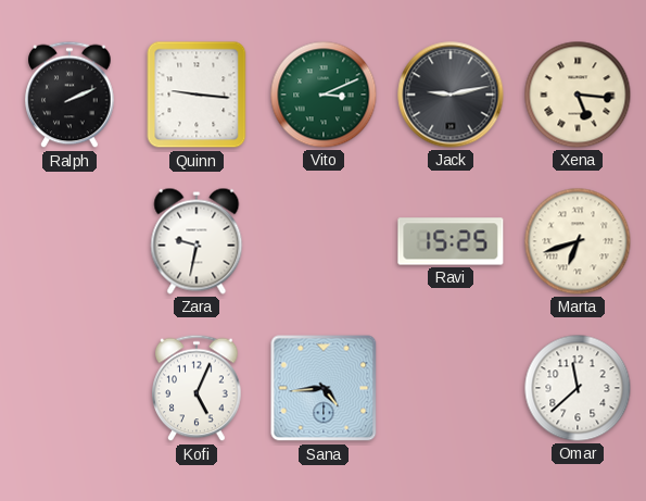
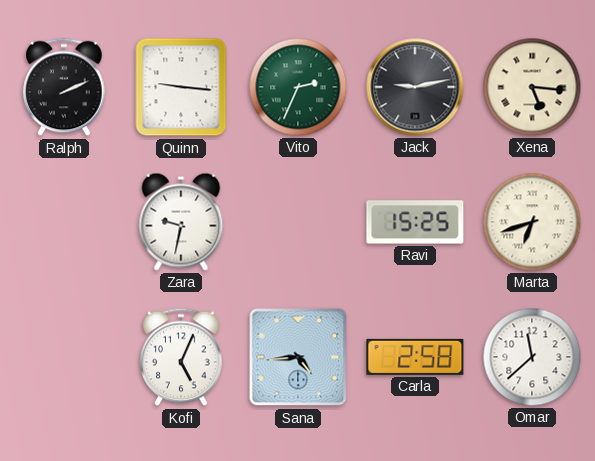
Vito: 3:11 -> 2:34 (298, 87)
Carla: none -> 2:58 (415, 357)
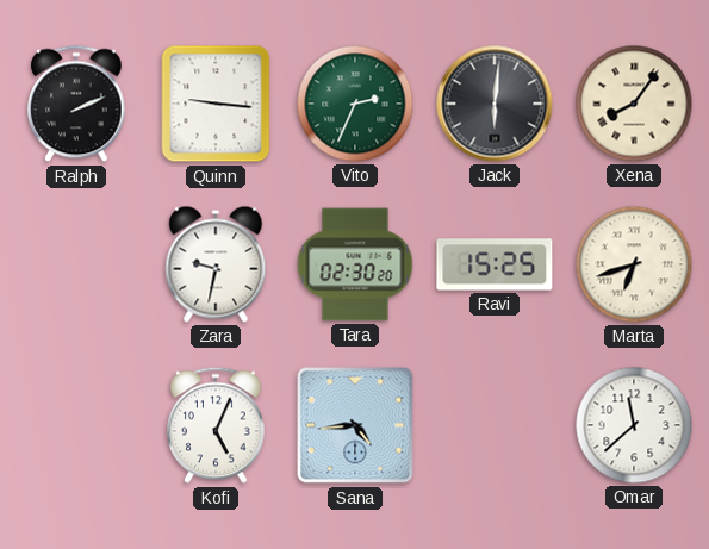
Jack: 9:13 -> 6:01 (495, 104)
Xena: 5:16 -> 8:06 (634, 104)
Tara: none -> 02:30 (355, 264)
Carla: 2:58 -> none (415, 357)
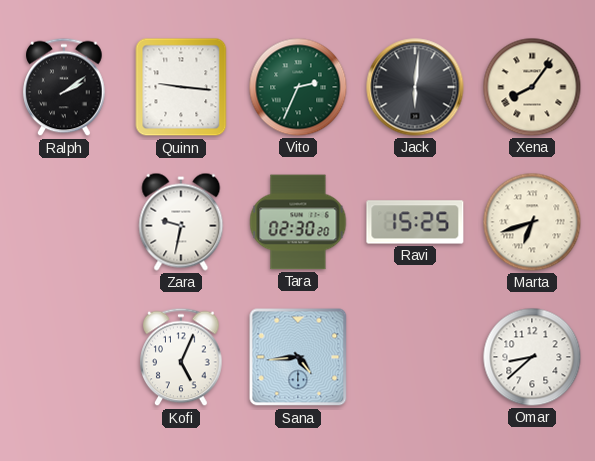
Ralph: 2:11 -> 2:09 (64, 87)
Omar: 11:38 -> 8:38 (532, 357)
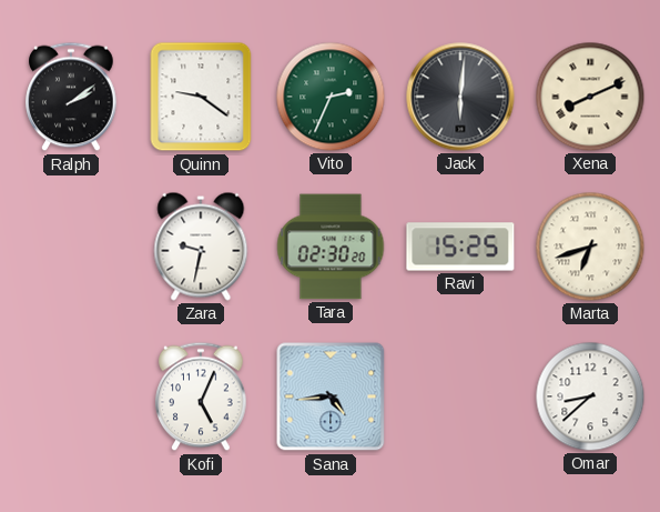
Quinn: 9:16 -> 9:21 (201, 97)
Xena: 8:06 -> 8:11 (590, 97)
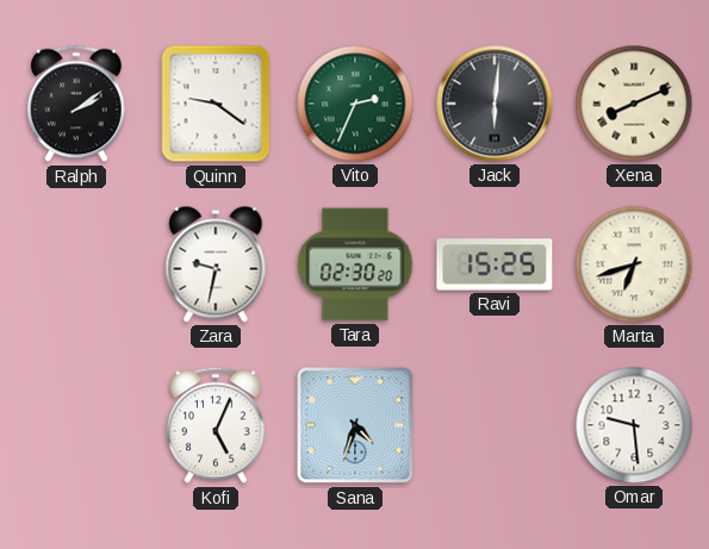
Sana: 4:44 -> 4:33 (355, 425)
Omar: 8:38 -> 9:29 (634, 425)
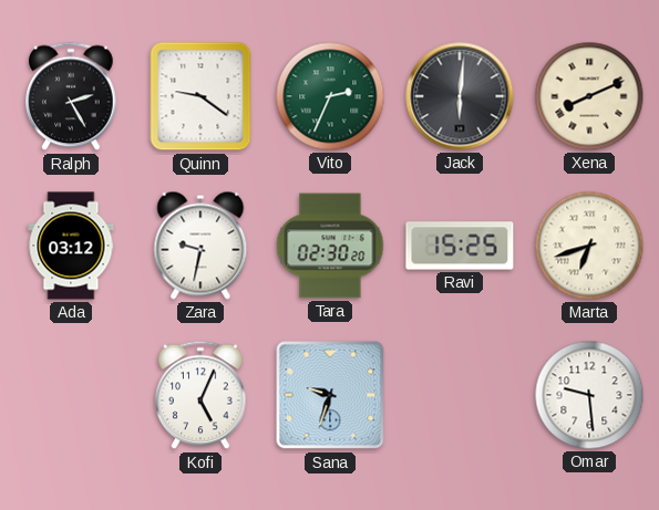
Ralph: 2:09 -> 2:25 (71, 96)
Ada: none -> 03:12 (71, 246)
Sana: 4:33 -> 9:33 (330, 395)
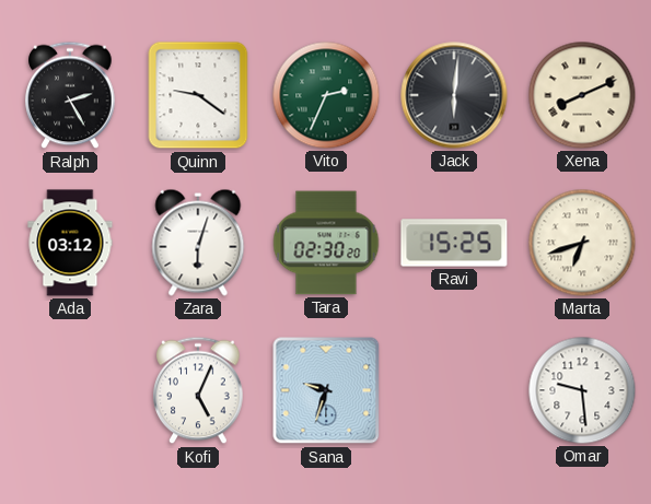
Zara: 9:32 -> 6:03 (198, 243)
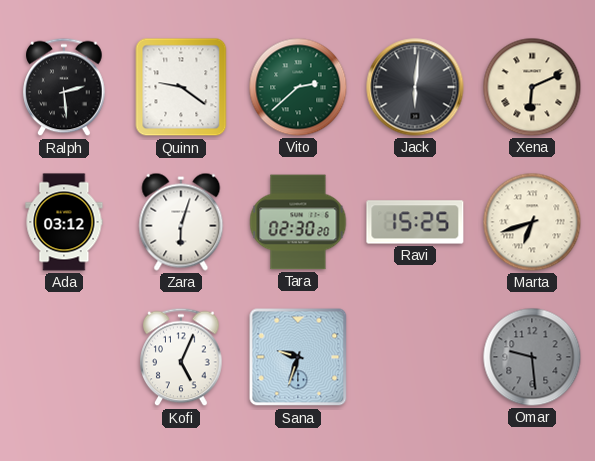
Ralph: 2:25 -> 2:29 (64, 87)
Vito: 2:34 -> 2:38 (298, 87)
Xena: 8:11 -> 6:11 (532, 87)
Omar dial: white -> grey (532, 357)
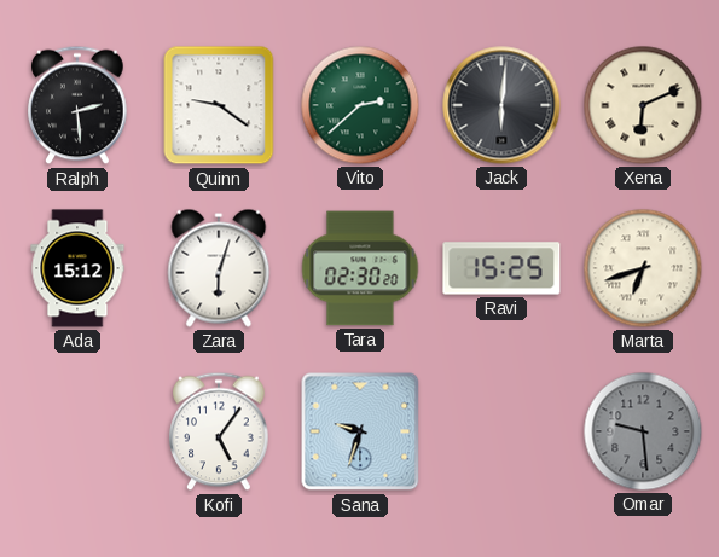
Ada: 03:12 -> 15:12 (77, 268)
Kofi: 5:04 -> 5:06 (219, 431)
